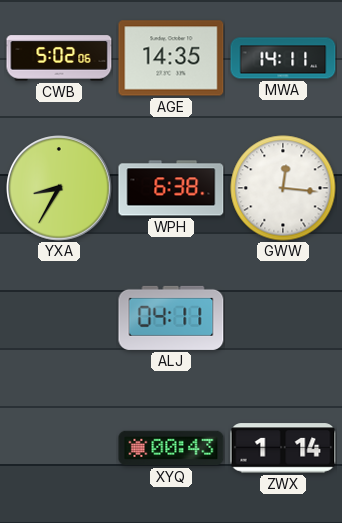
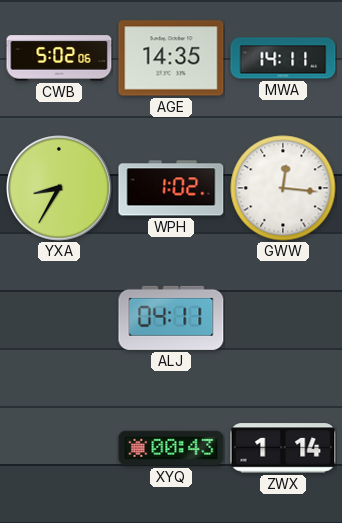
WPH: 6:38 -> 1:02 (171, 188)
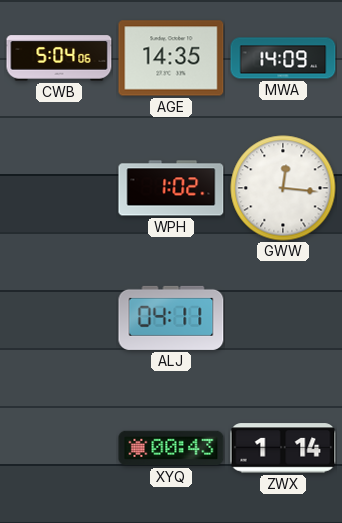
CWB: 5:02 -> 5:04 (59, 58)
MWA: 14:11 -> 14:09 (283, 58)
YXA: 8:35 -> none (59, 188)
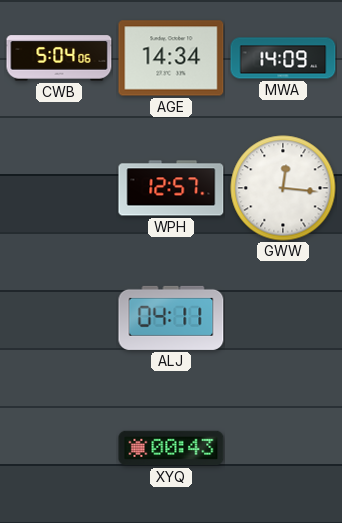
AGE: 14:35 -> 14:34 (171, 58)
WPH: 1:02 -> 12:57 (171, 188)
ZWX: 1:14 -> none (283, 448)
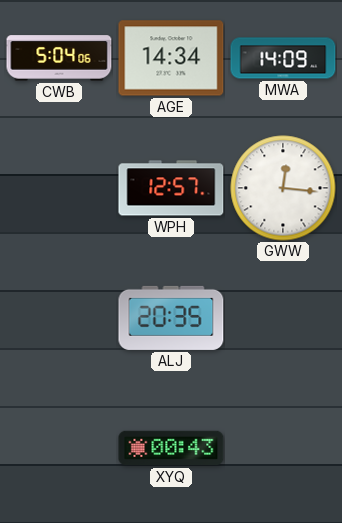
ALJ: 04:11 -> 20:35 (171, 318)
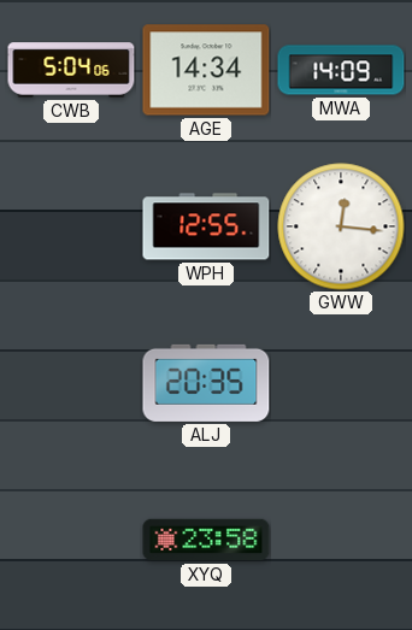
WPH: 12:57 -> 12:55 (206, 226)
XYQ: 00:43 -> 23:58 (206, 540)
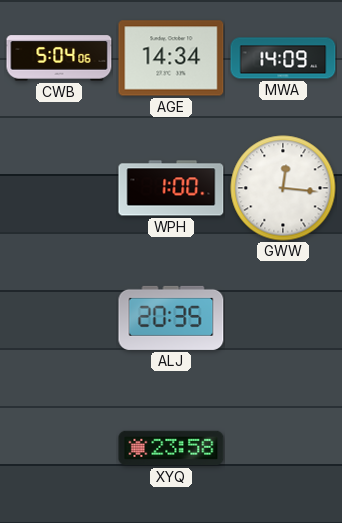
WPH: 12:55 -> 1:00 (171, 188)
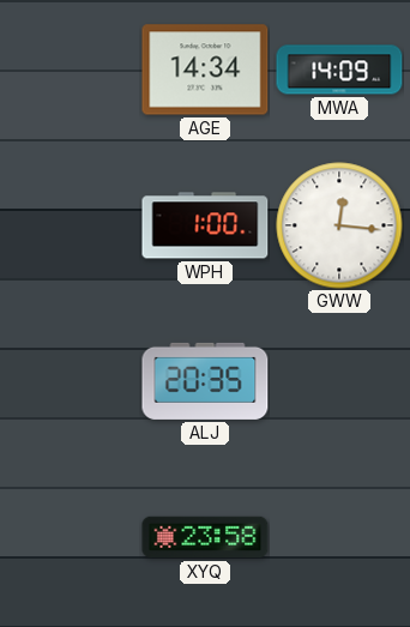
CWB: 5:04 -> none (59, 58)
